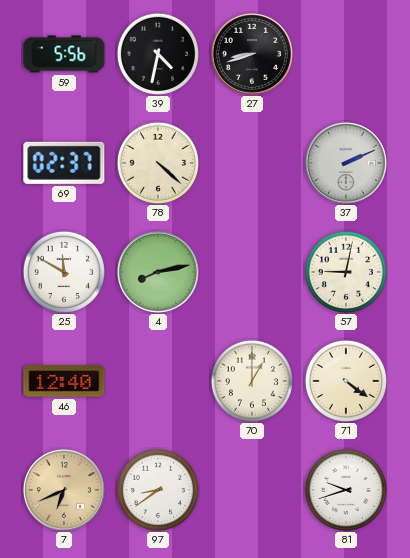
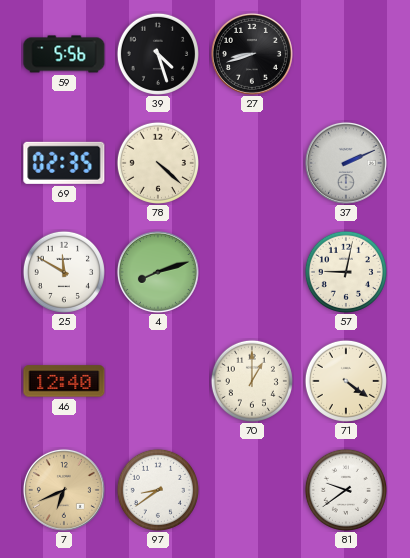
39: 4:32 -> 4:27 (158, 54)
69: 02:37 -> 02:35 (64, 163)
4: 8:13 -> 8:12 (158, 272)
81: 9:42 -> 9:39 (346, 490)
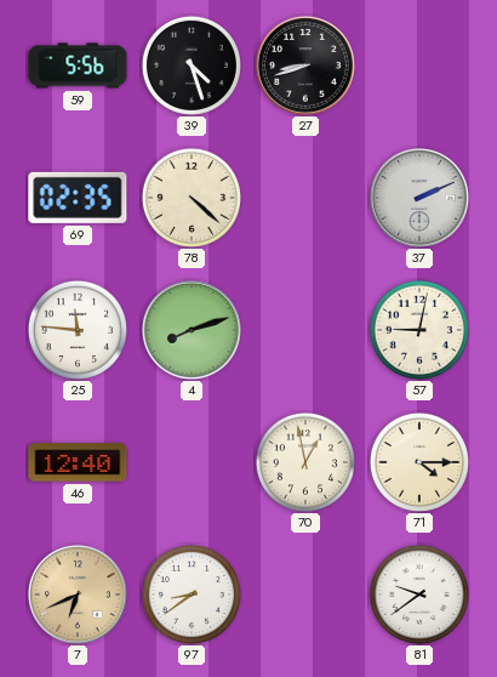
25: 11:50 -> 11:46 (78, 330)
70: 1:00 -> 12:58 (305, 462)
71: 4:21 -> 4:15 (419, 462)
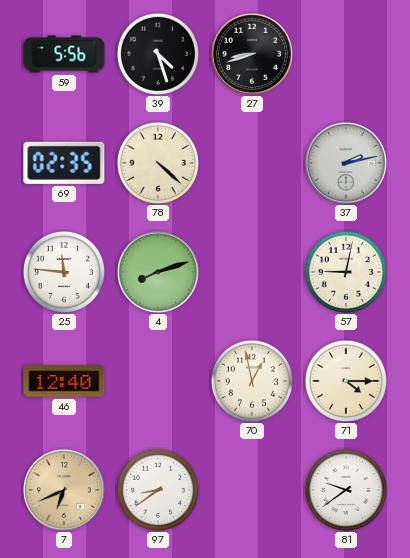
37: 2:11 -> 2:13 (346, 163)
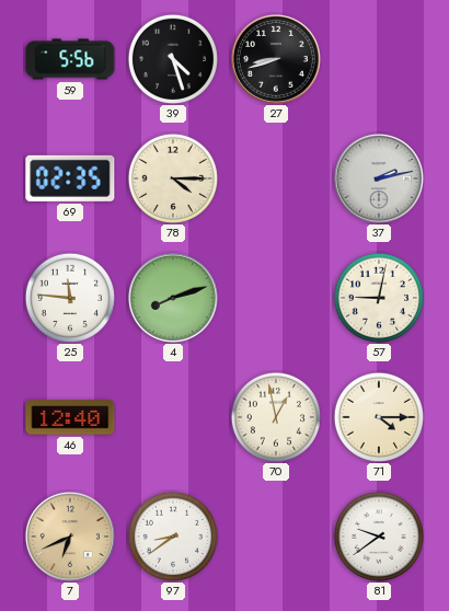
78: 4:22 -> 4:15 (173, 178)
